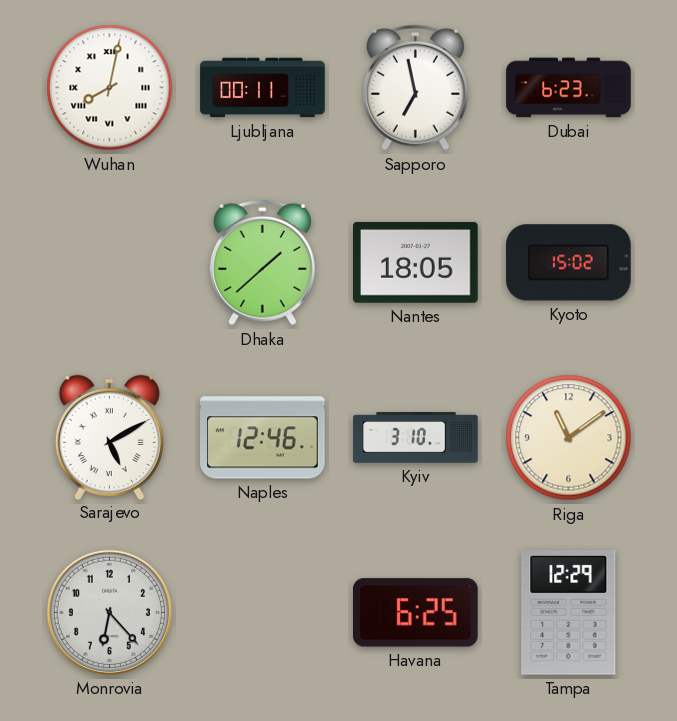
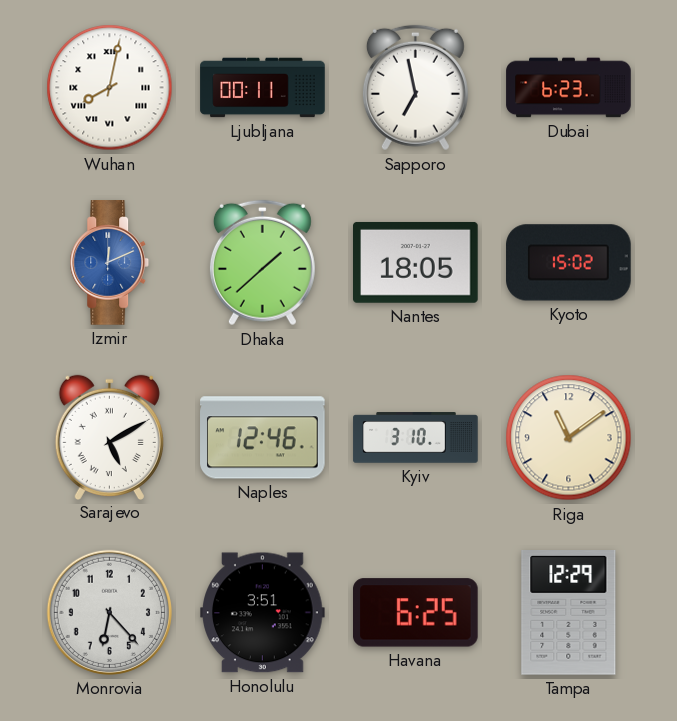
Izmir: none -> 12:11 (110, 263)
Honolulu: none -> 3:51 (263, 613)
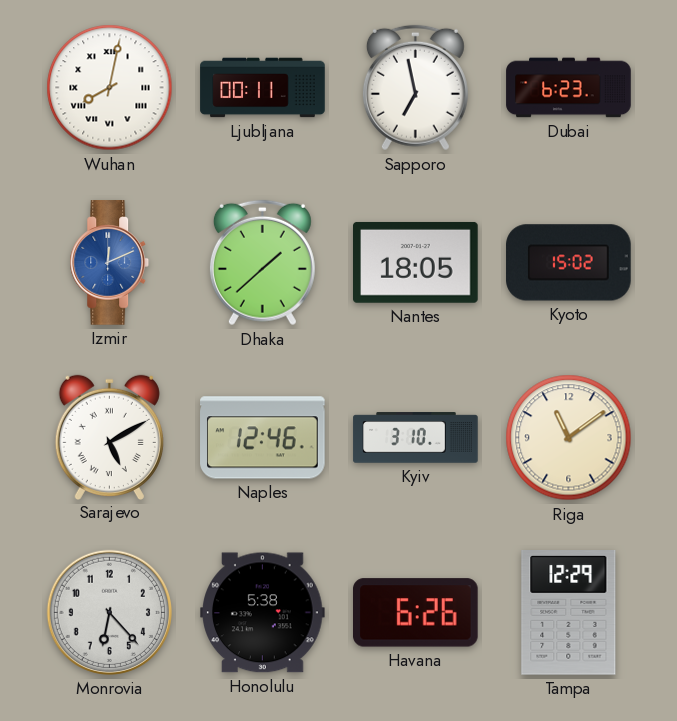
Honolulu: 3:51 -> 5:38 (263, 613)
Havana: 6:25 -> 6:26 (416, 613)
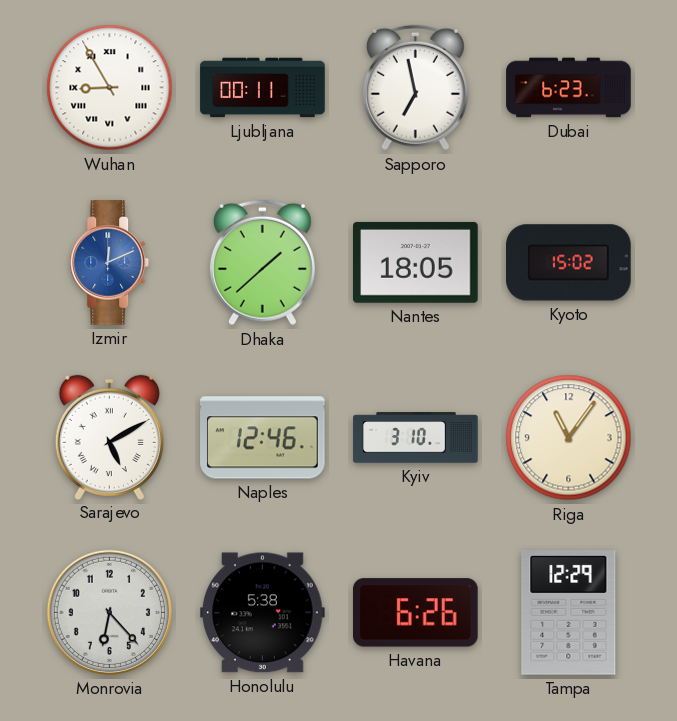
Wuhan: 8:02 -> 8:55 (110, 88)
Riga: 11:09 -> 11:06 (569, 438)
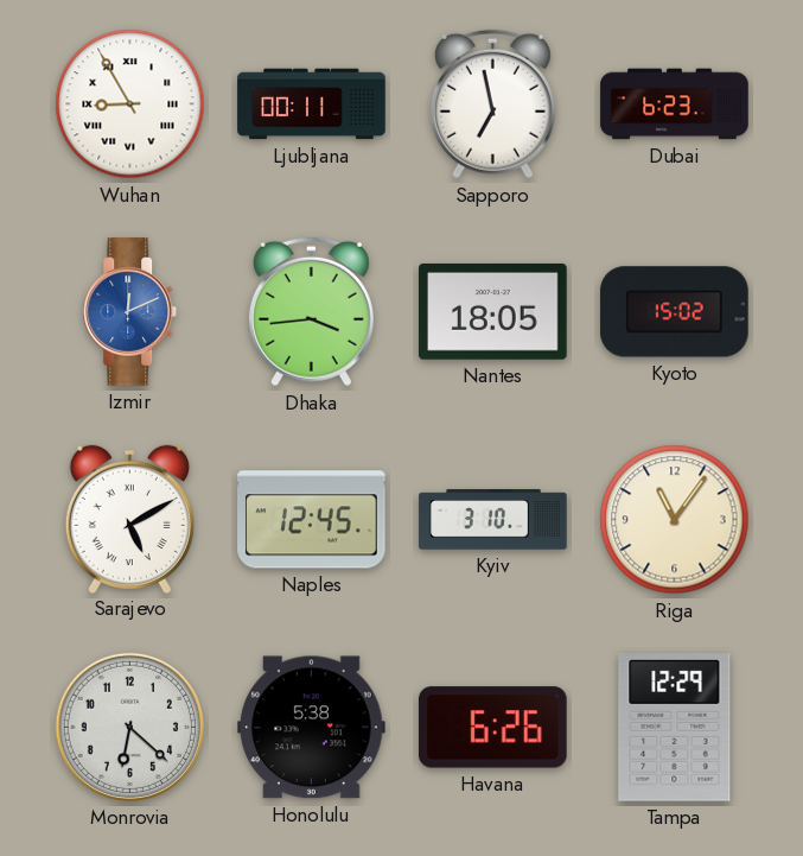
Dhaka: 1:38 -> 3:44 (311, 312)
Naples: 12:46 -> 12:45 (312, 520)
Monrovia: 6:23 -> 6:22 (129, 727)
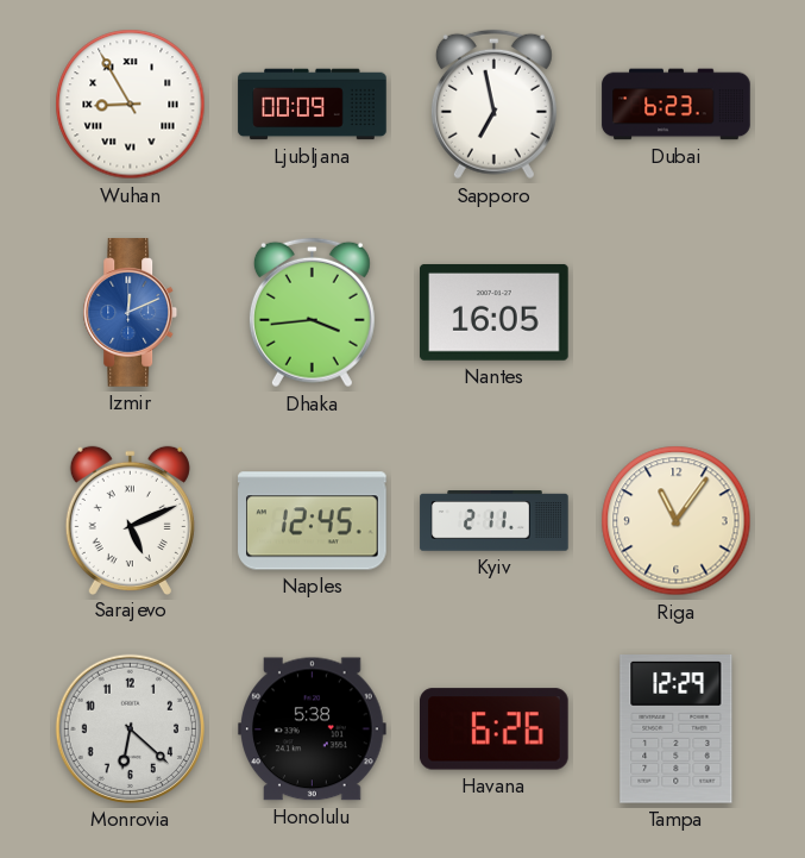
Ljubljana: 00:11 -> 00:09 (313, 105)
Nantes: 18:05 -> 16:05 (495, 312)
Kyoto: 15:02 -> none (675, 312)
Sarajevo: 5:10 -> 5:11 (130, 520)
Kyiv: 3:10 -> 2:11 (495, 521)
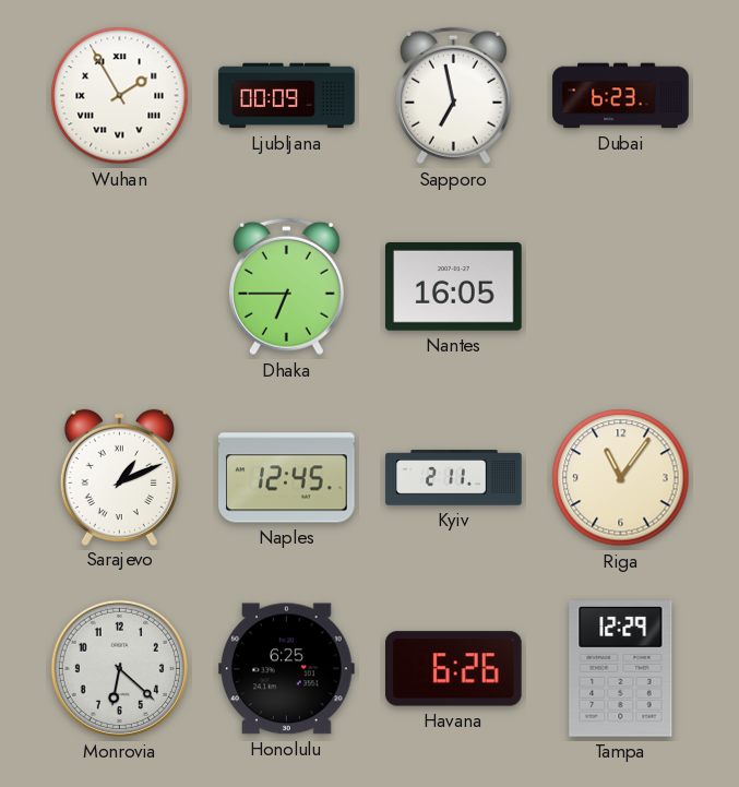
Wuhan: 8:55 -> 1:55 (120, 96)
Izmir: 12:11 -> none (131, 313)
Dhaka: 3:44 -> 6:45 (286, 287)
Sarajevo: 5:11 -> 1:11 (119, 477)
Honolulu: 5:38 -> 6:25 (287, 669)
